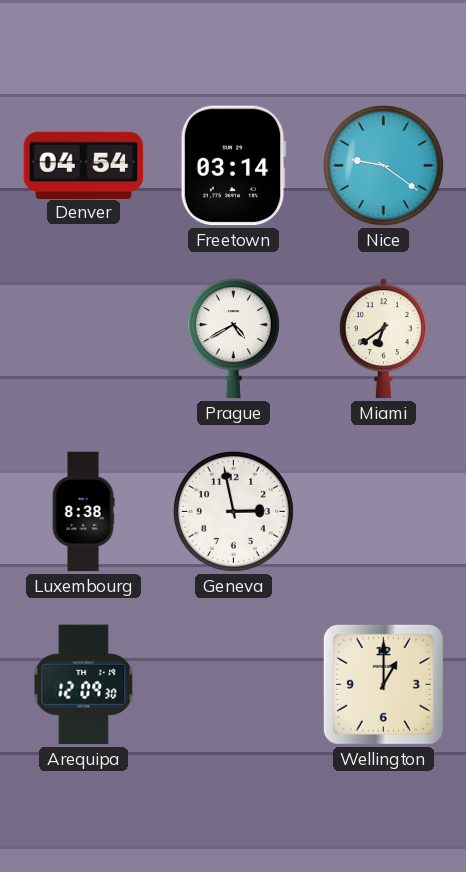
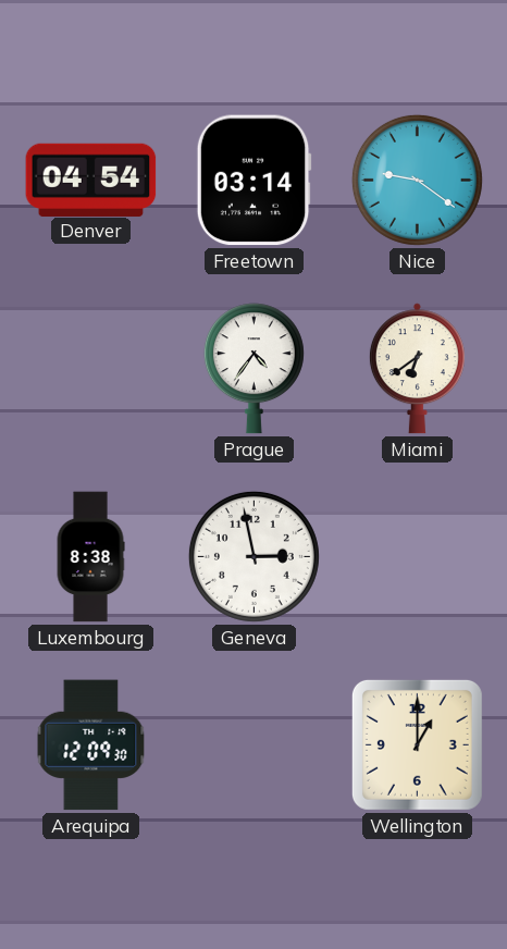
Prague: 4:40 -> 4:36 (253, 369)
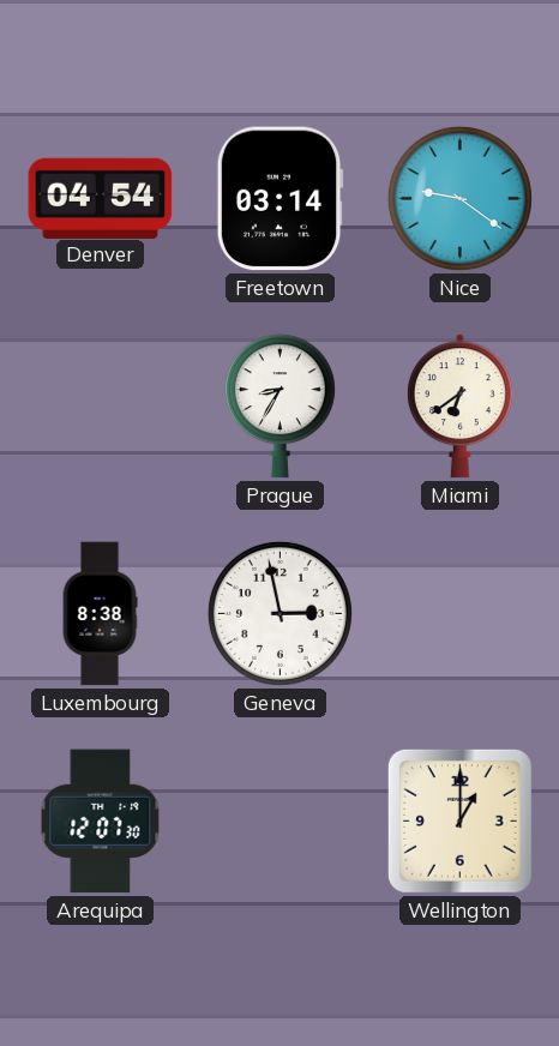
Prague: 4:36 -> 8:35 (279, 407)
Arequipa: 12:09 -> 12:07 (101, 822)
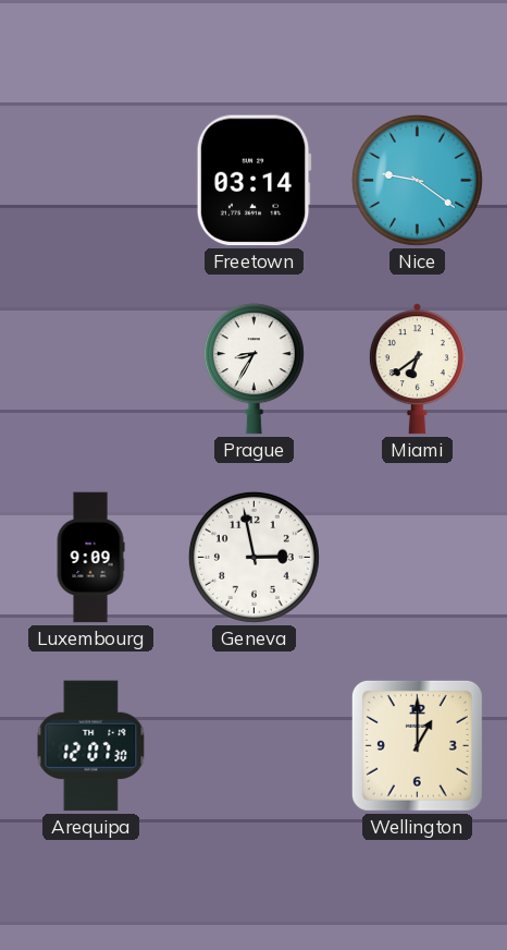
Denver: 04:54 -> none (101, 198)
Luxembourg: 8:38 -> 9:09 (90, 558)
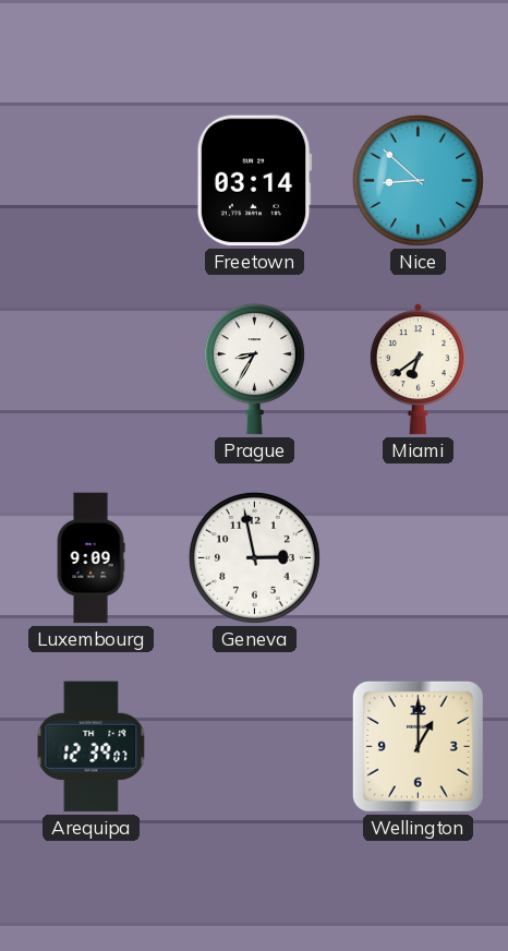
Nice: 9:21 -> 8:52 (418, 180)
Arequipa: 12:07 -> 12:39 (92, 747)
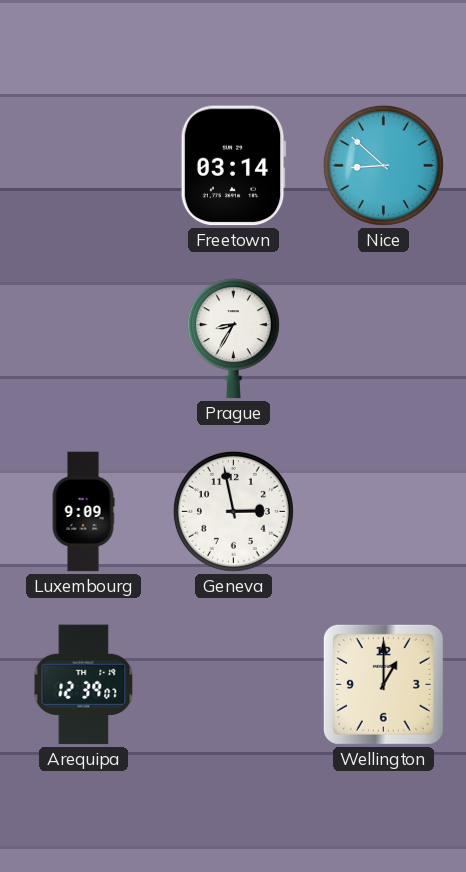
Miami: 6:39 -> none (418, 370)
